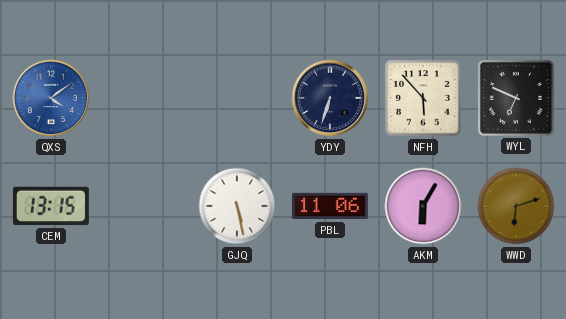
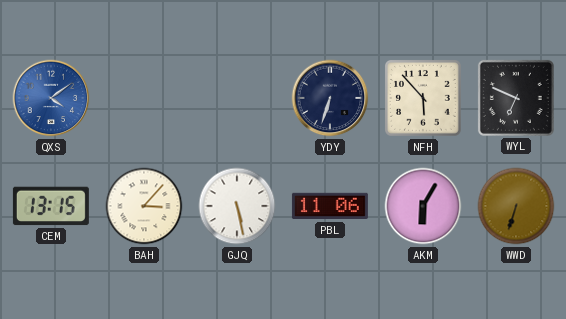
BAH: none -> 3:07 (144, 206)
WWD: 6:12 -> 6:33 (516, 206)
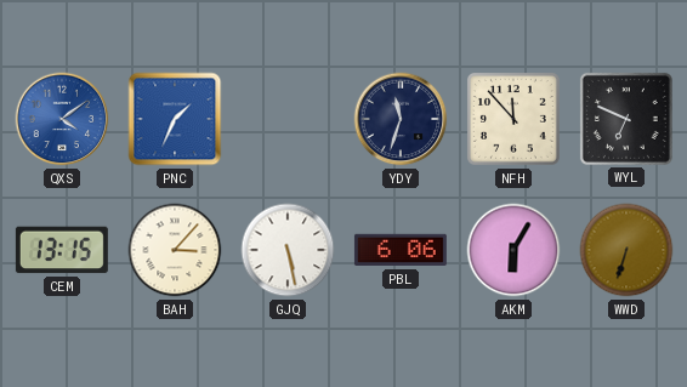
PNC: none -> 1:34 (175, 119)
YDY: 6:33 -> 11:33 (401, 119)
NFH: 5:53 -> 11:53 (515, 120)
PBL: 11:06 -> 6:06 (401, 250)
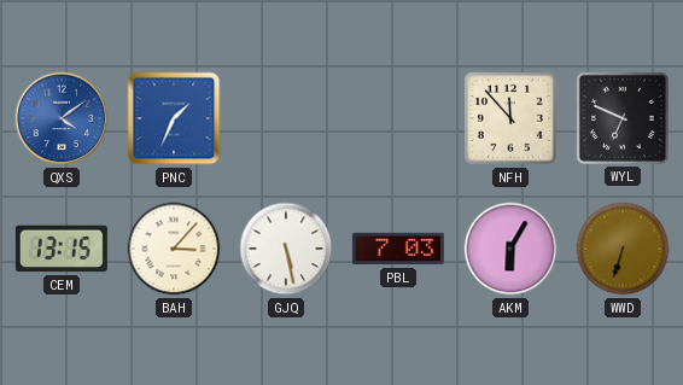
YDY: 11:33 -> none (401, 119)
PBL: 6:06 -> 7:03 (398, 249)
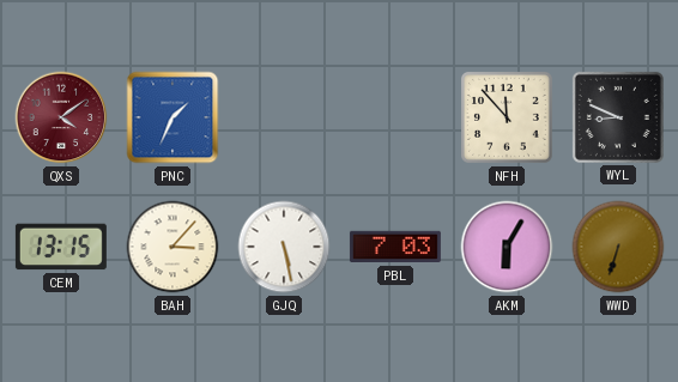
QXS dial: blue -> burgundy (61, 117)
WYL: 6:49 -> 8:49 (618, 117)
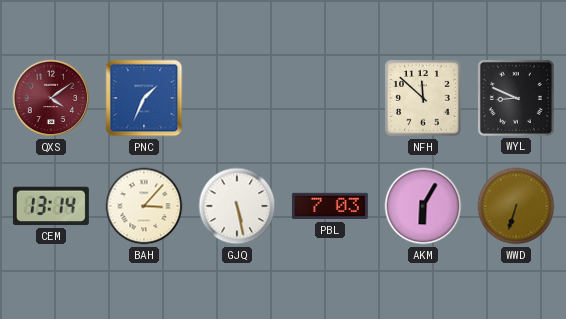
NFH: 11:53 -> 11:52 (424, 99)
CEM: 13:15 -> 13:14 (51, 206)
